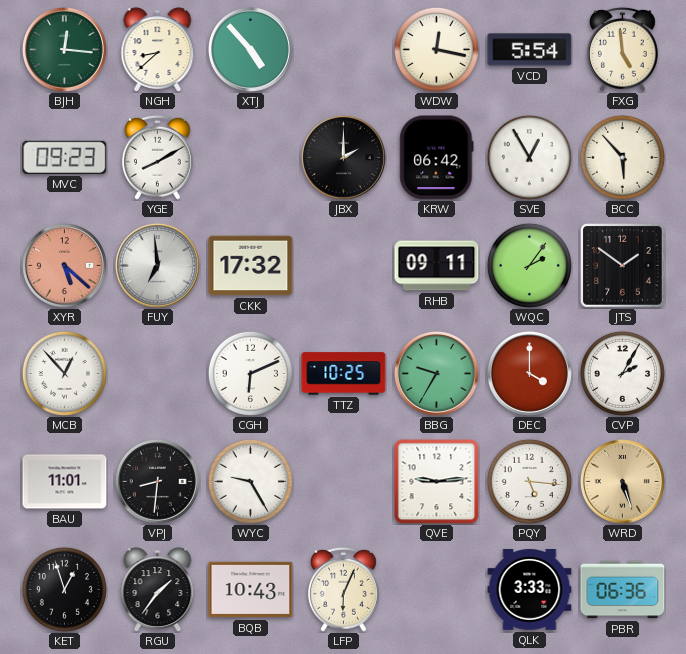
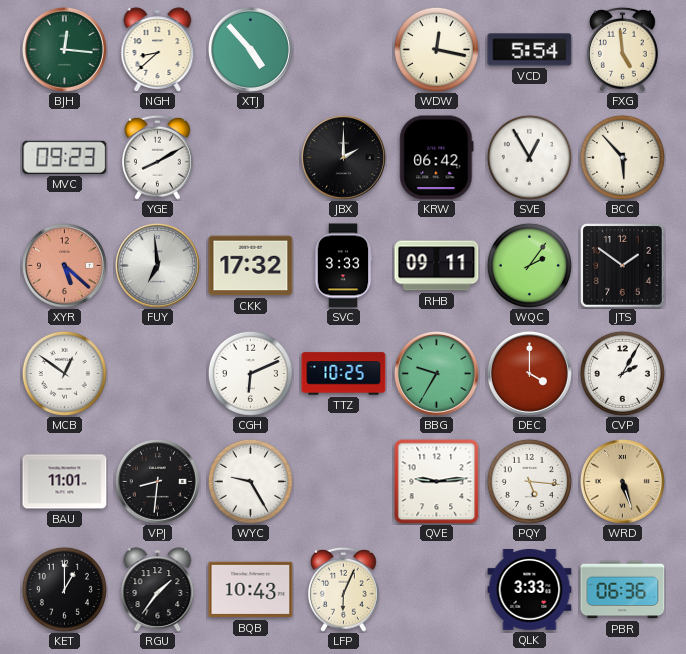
SVC: none -> 3:33 (343, 266)
MCB: 12:53 -> 12:51 (64, 373)
KET: 12:57 -> 1:00 (64, 589)
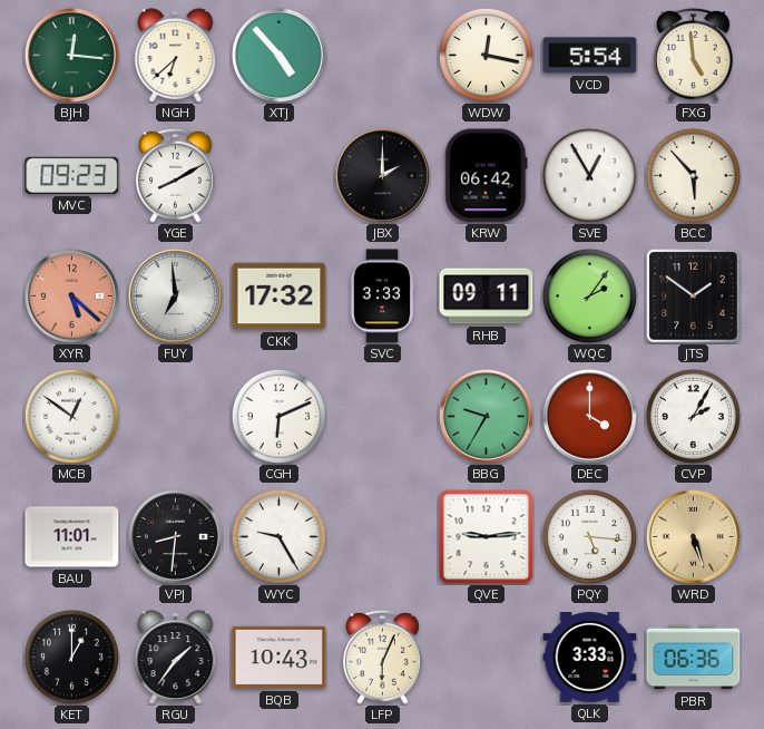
NGH: 8:38 -> 6:38 (176, 56)
TTZ: 10:25 -> none (344, 374)
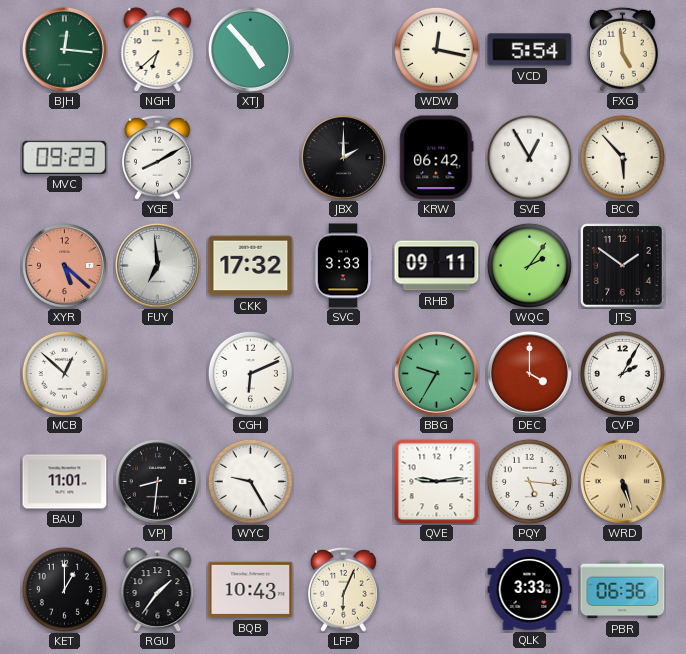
MCB: 12:51 -> 12:52 (64, 373)
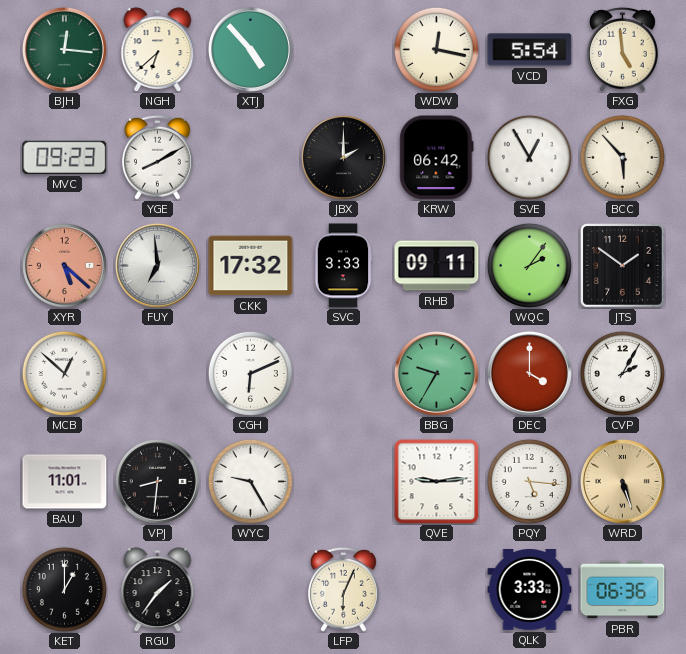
BQB: 10:43 -> none (251, 590)
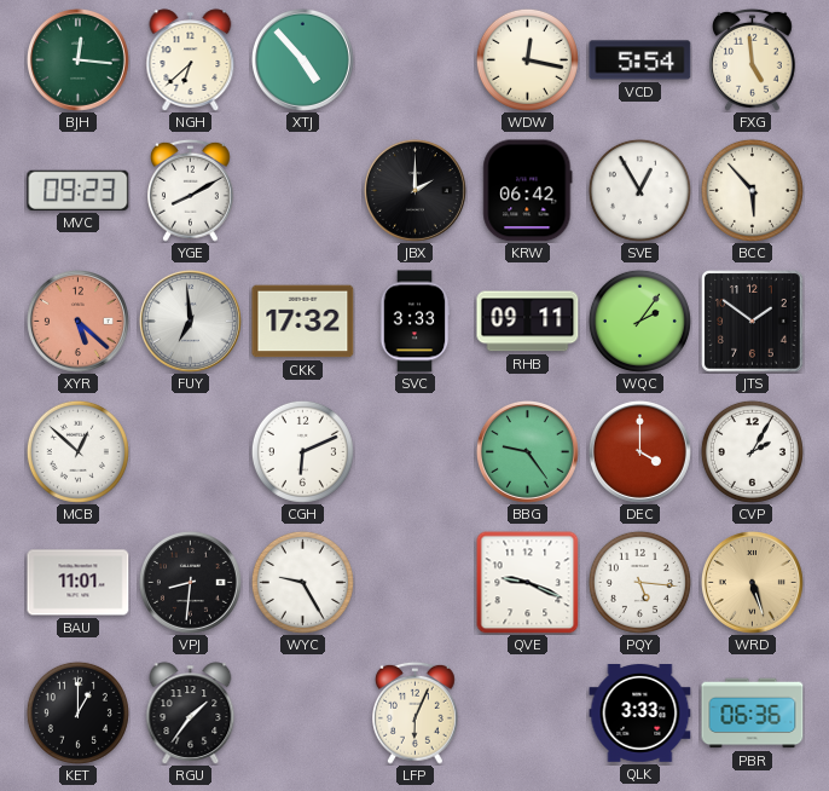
BBG: 9:35 -> 9:24 (527, 451)
QVE: 9:14 -> 9:19 (528, 583)
